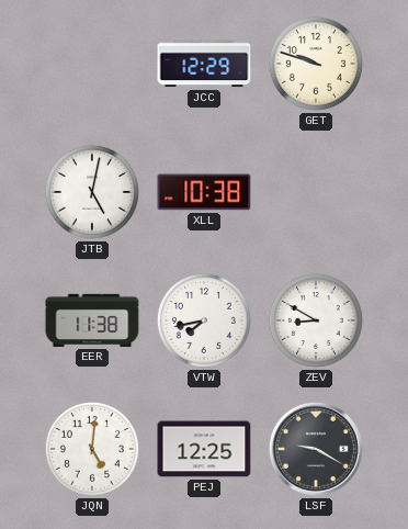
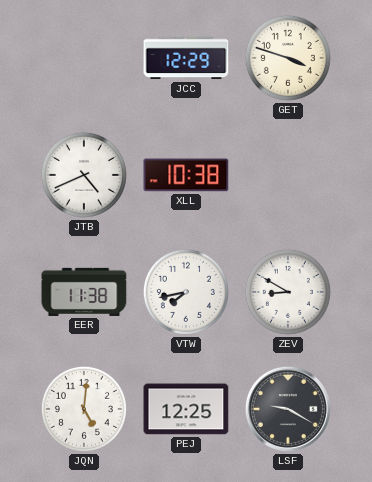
GET: 9:48 -> 3:48 (288, 58)
JTB: 5:02 -> 4:41 (84, 175)
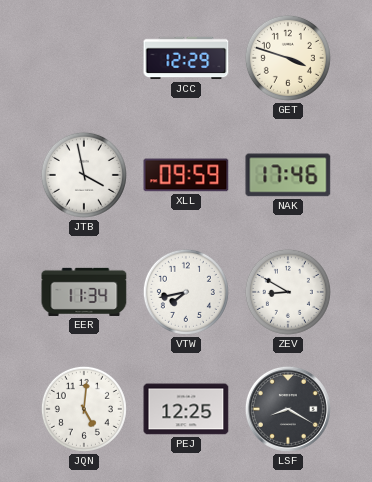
JTB: 4:41 -> 3:58 (84, 175)
XLL: 10:38 -> 09:59 (186, 175)
NAK: none -> 17:46 (288, 175)
EER: 11:38 -> 11:34 (84, 292)
LSF: 9:20 -> 8:20 (288, 409)
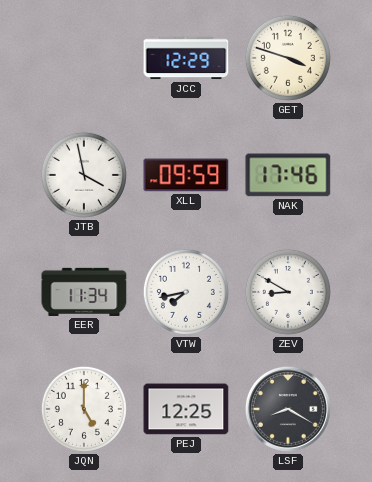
JQN: 5:01 -> 5:00 (84, 409)
